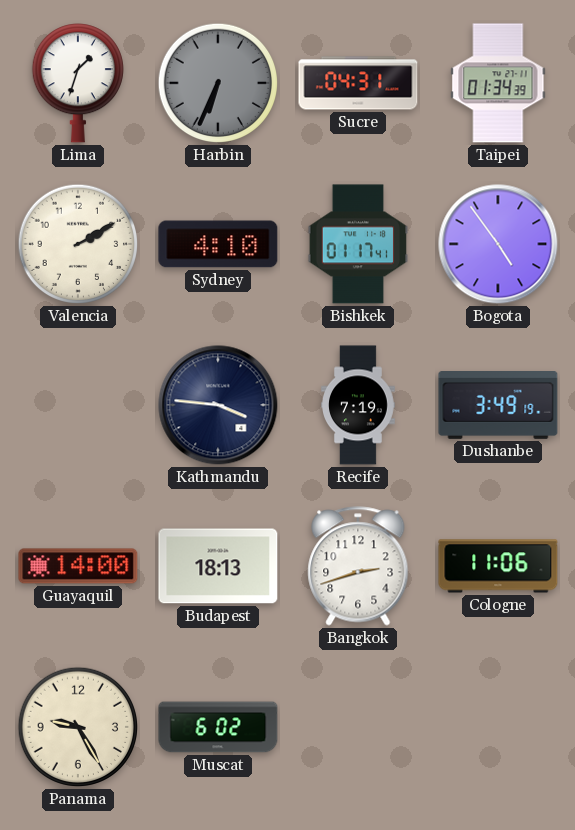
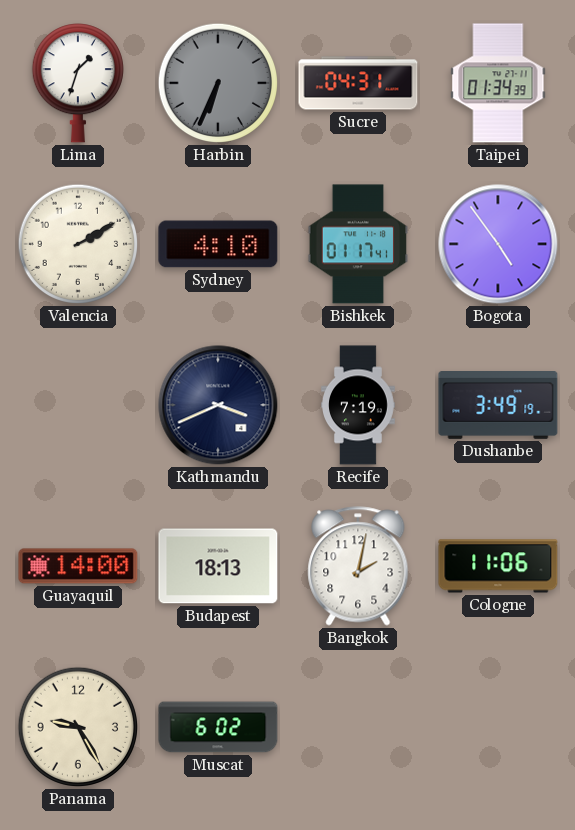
Kathmandu: 3:46 -> 3:41 (218, 405)
Bangkok: 2:42 -> 2:02 (358, 566)
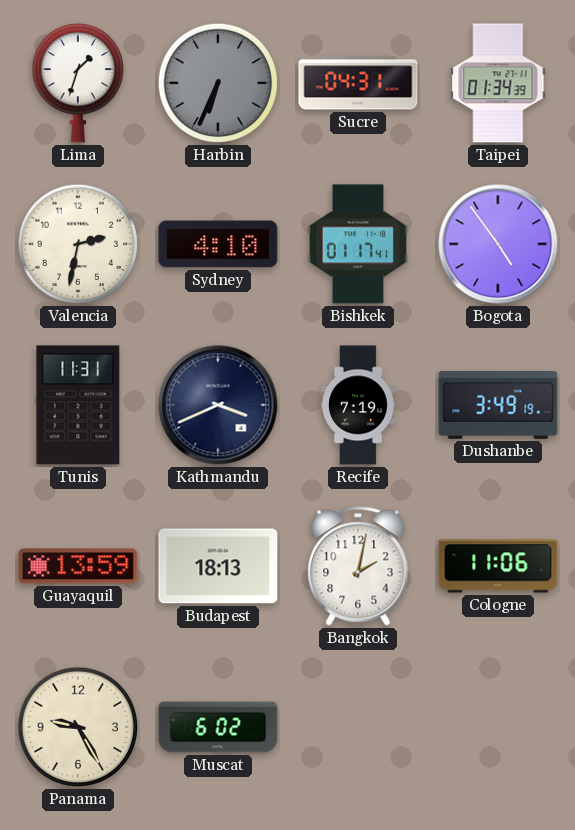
Valencia: 2:10 -> 2:32 (78, 244)
Tunis: none -> 11:31 (78, 405)
Guayaquil: 14:00 -> 13:59 (78, 566)
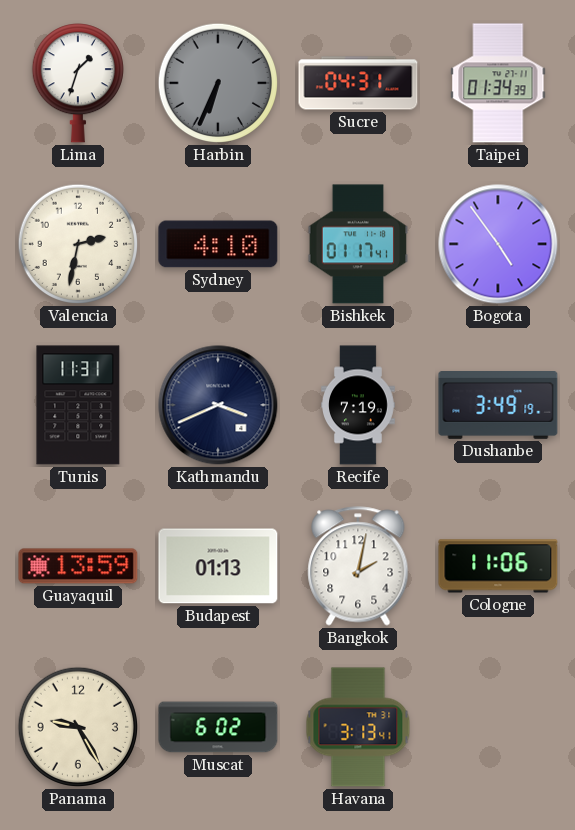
Budapest: 18:13 -> 01:13 (218, 566)
Havana: none -> 3:13 (358, 727)
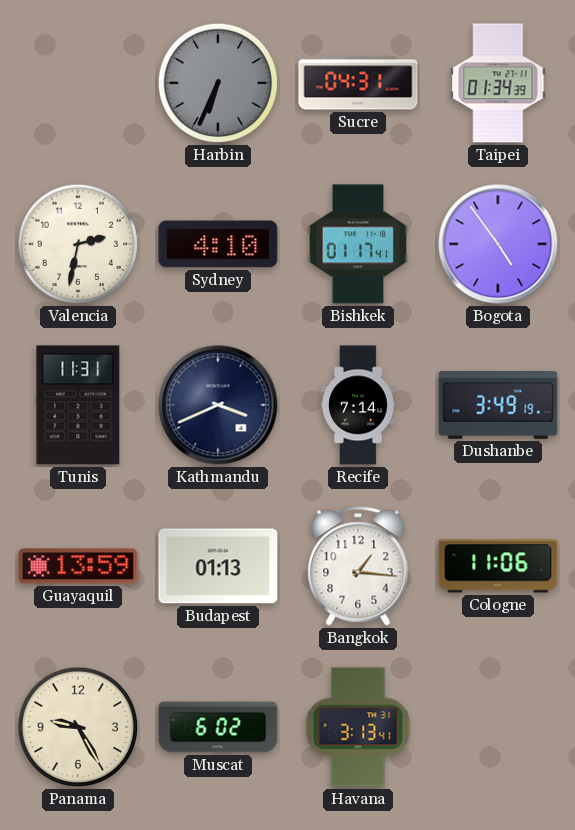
Lima: 1:33 -> none (78, 83)
Recife: 7:19 -> 7:14 (359, 405)
Bangkok: 2:02 -> 1:16 (358, 566)
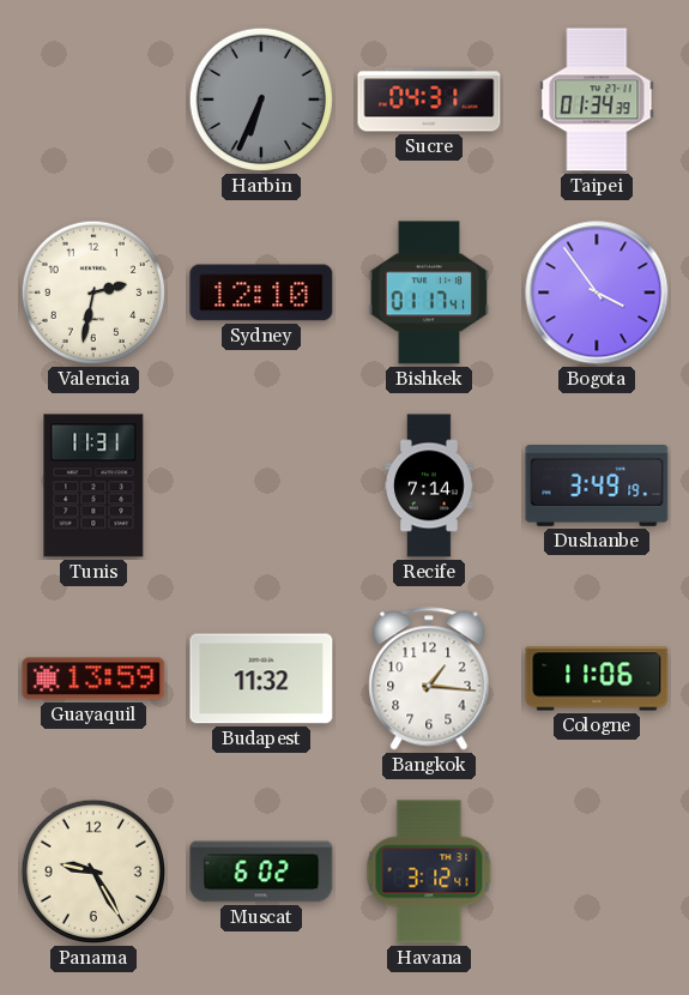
Sydney: 4:10 -> 12:10 (261, 293)
Bogota: 4:54 -> 3:54 (597, 293)
Kathmandu: 3:41 -> none (218, 405)
Budapest: 01:13 -> 11:32 (261, 679)
Havana: 3:13 -> 3:12 (429, 872)
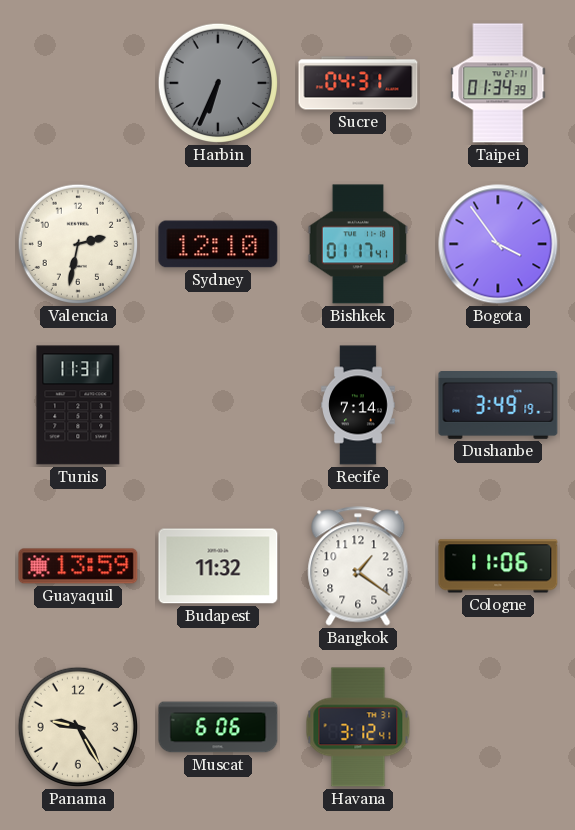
Bangkok: 1:16 -> 1:21 (358, 566)
Muscat: 6:02 -> 6:06 (218, 727)
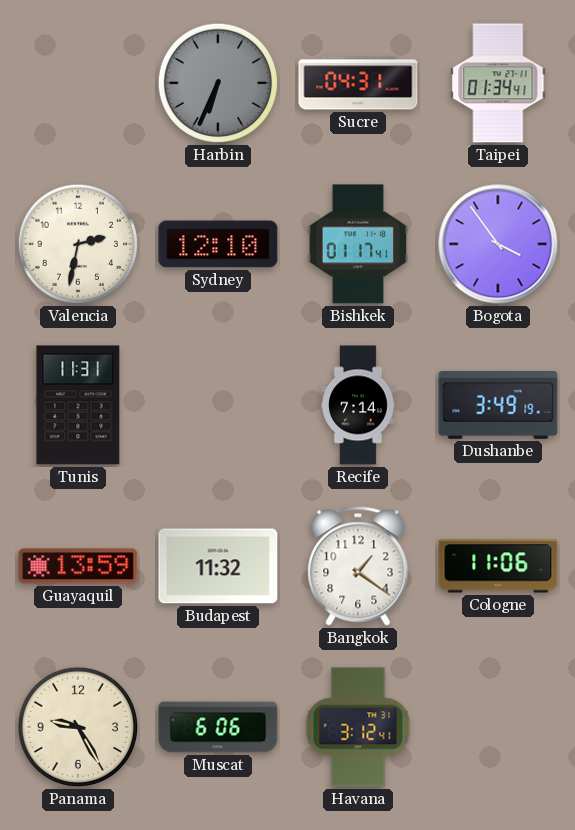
Taipei: 01:34:39 -> 01:34:41 (498, 83)
